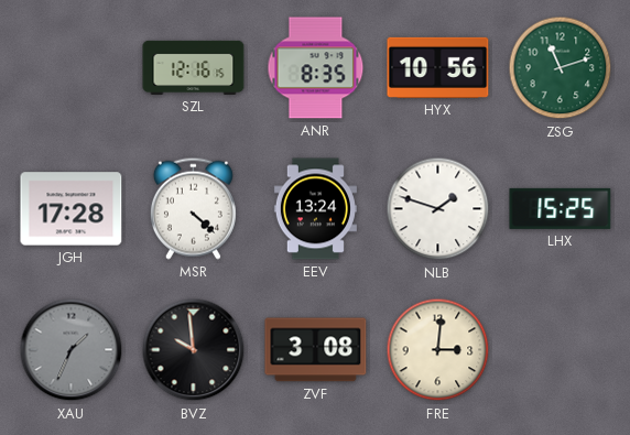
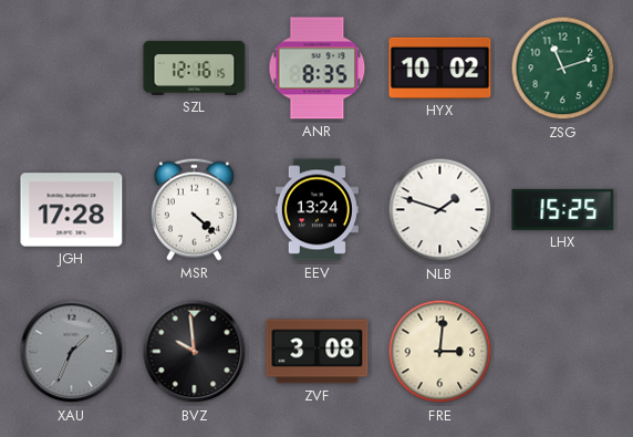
HYX: 10:56 -> 10:02 (440, 67)
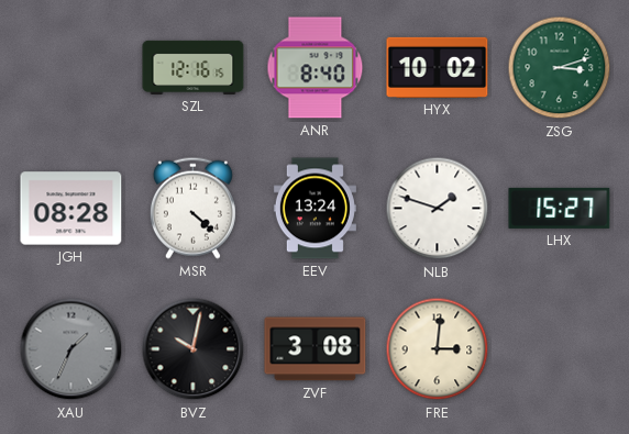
ANR: 8:35 -> 8:40 (316, 68)
ZSG: 11:12 -> 3:12 (560, 68)
JGH: 17:28 -> 08:28 (71, 209)
LHX: 15:25 -> 15:27 (560, 208)
BVZ: 9:59 -> 10:02 (194, 349)
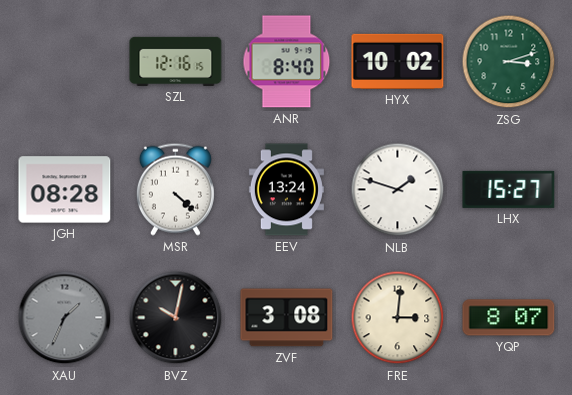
YQP: none -> 8:07 (509, 318)
